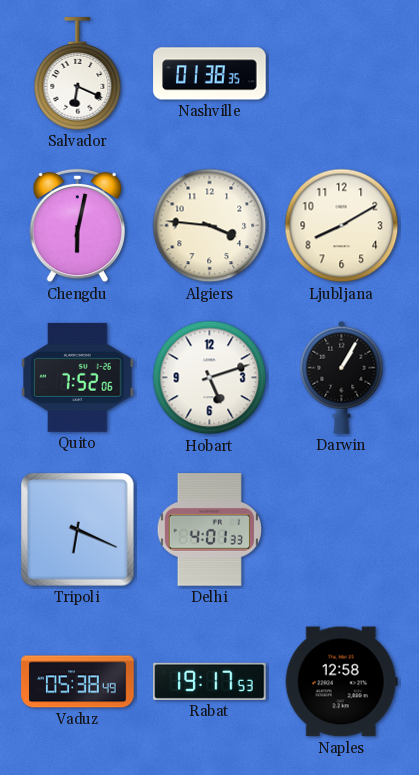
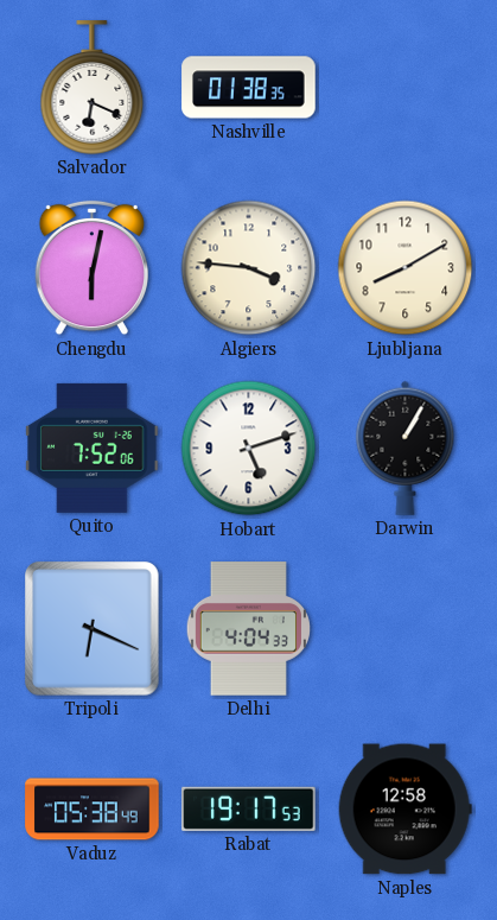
Delhi: 4:01 -> 4:04 (248, 629)
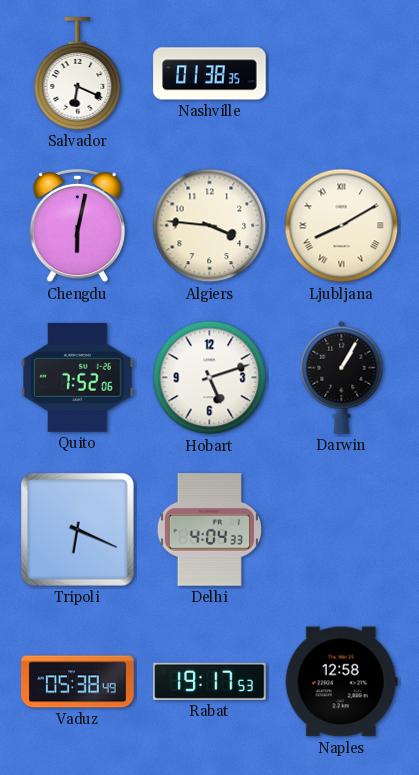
Ljubljana numerals: Arabic -> Roman (342, 226)
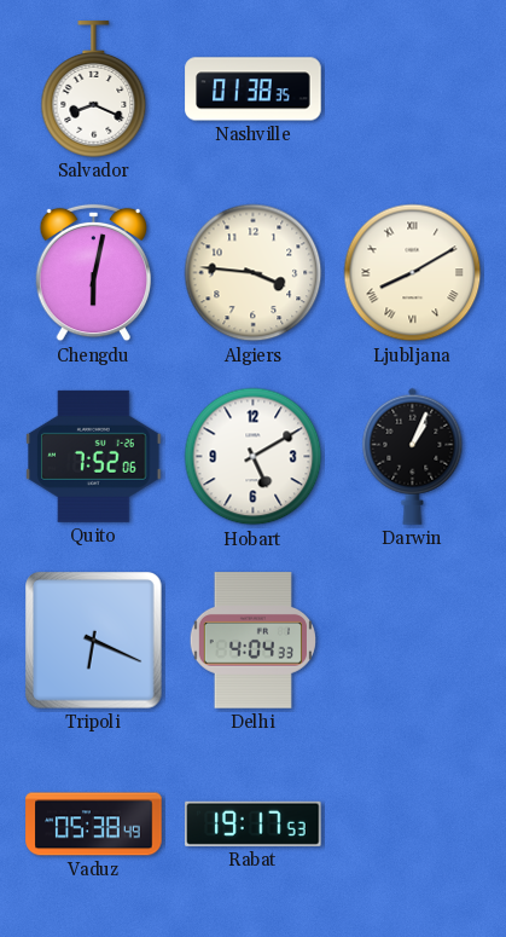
Salvador: 6:19 -> 8:19 (94, 89)
Hobart: 5:12 -> 5:10 (254, 457)
Darwin: 1:05 -> 1:04 (413, 456)
Naples: 12:58 -> none (341, 682)
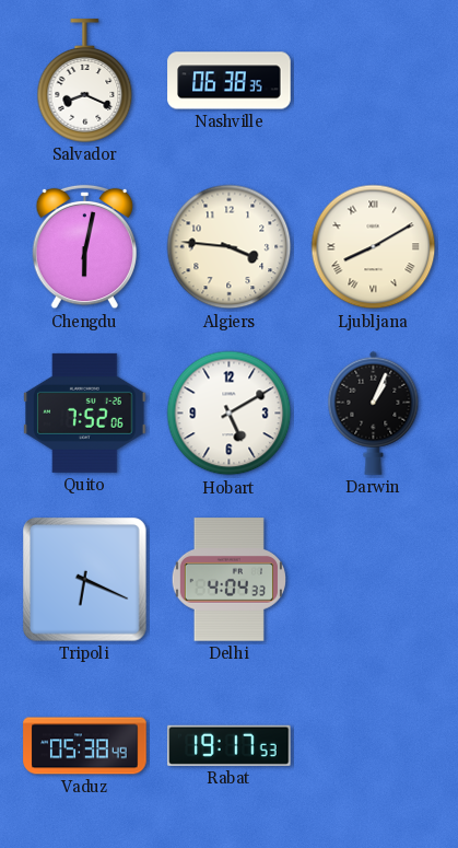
Nashville: 01:38 -> 06:38 (230, 81)
